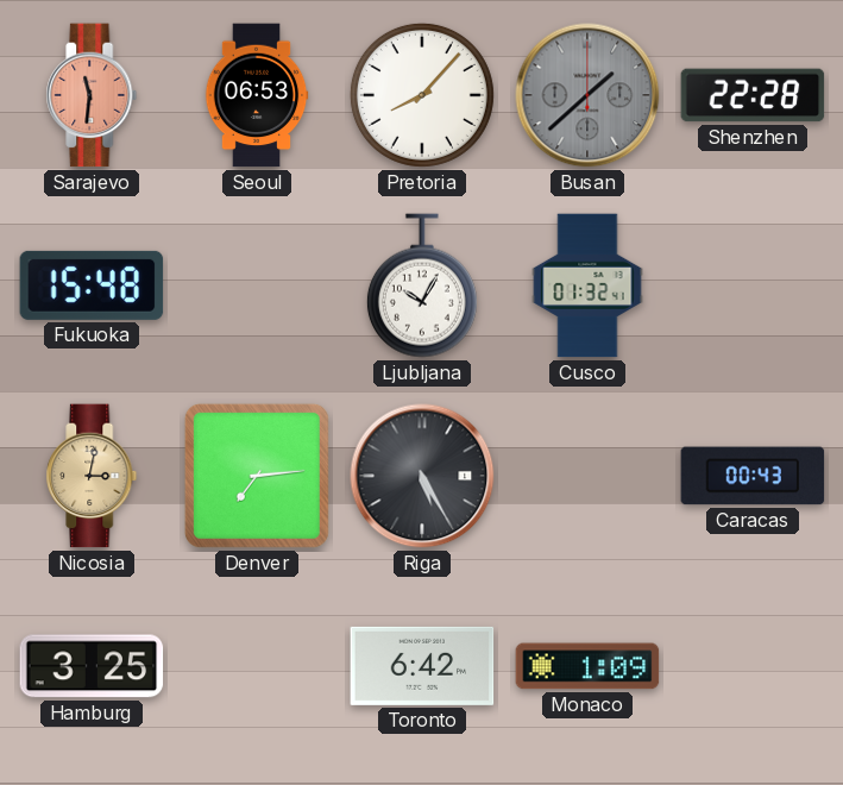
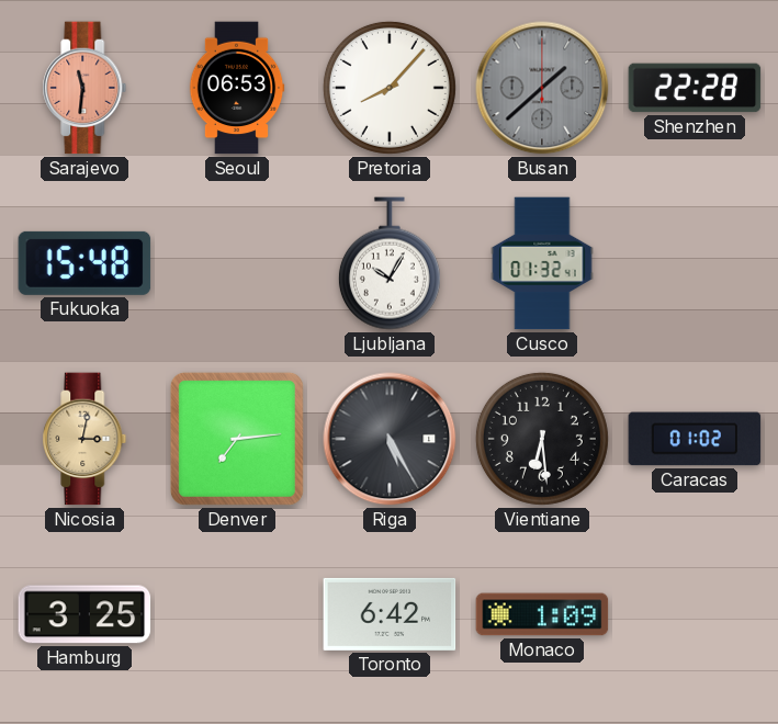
Vientiane: none -> 6:29 (542, 439)
Caracas: 00:43 -> 01:02 (695, 439)
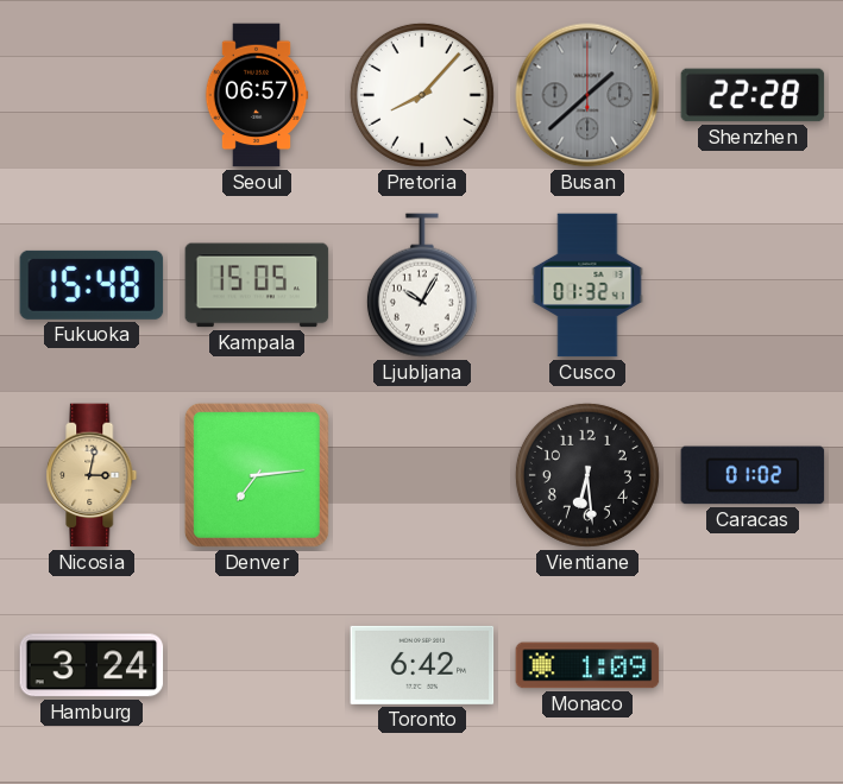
Sarajevo: 11:31 -> none (84, 88)
Seoul: 06:53 -> 06:57 (257, 95)
Kampala: none -> 15:05 (257, 285)
Riga: 5:25 -> none (390, 439)
Hamburg: 3:25 -> 3:24 (92, 665)
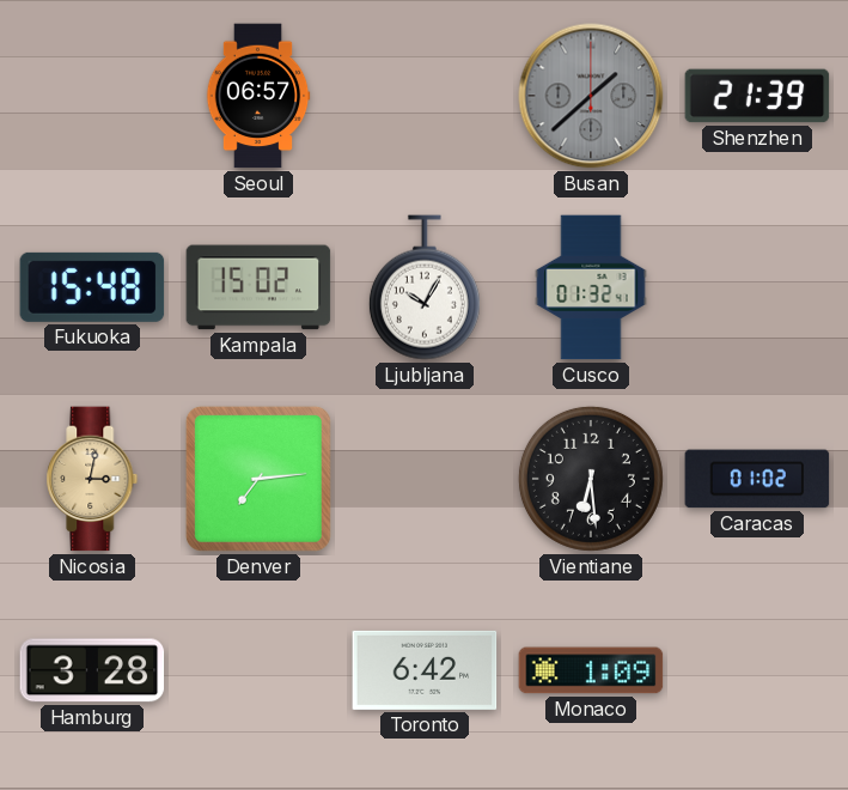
Pretoria: 8:07 -> none (422, 95)
Shenzhen: 22:28 -> 21:39 (757, 96)
Kampala: 15:05 -> 15:02 (258, 287)
Hamburg: 3:24 -> 3:28 (92, 670)
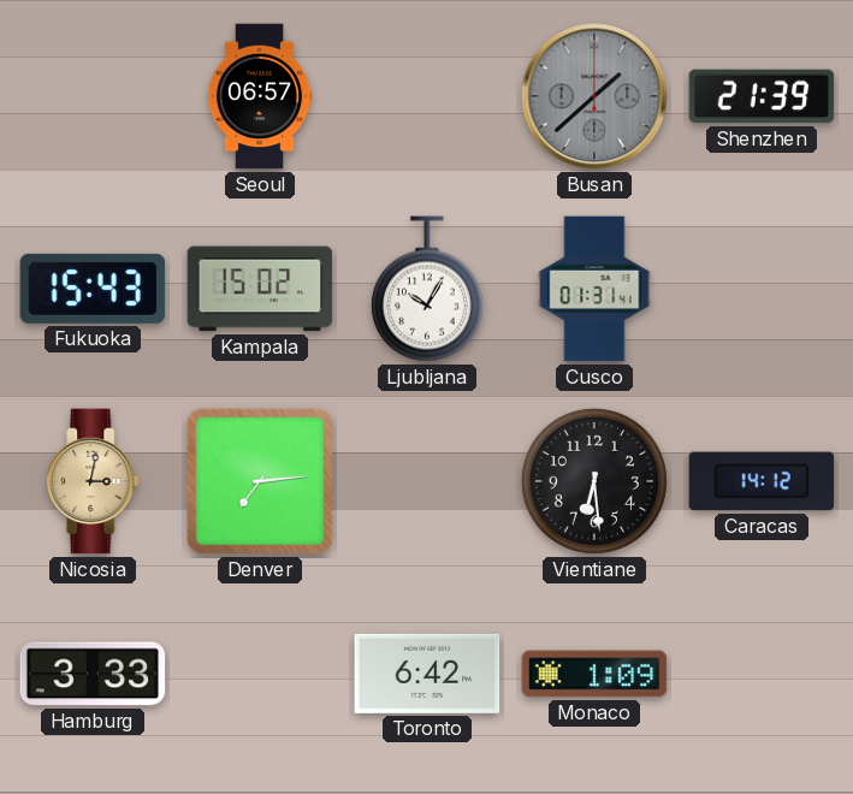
Fukuoka: 15:48 -> 15:43 (93, 289)
Cusco: 01:32 -> 01:31 (594, 289)
Caracas: 01:02 -> 14:12 (762, 481)
Hamburg: 3:28 -> 3:33 (93, 674)
